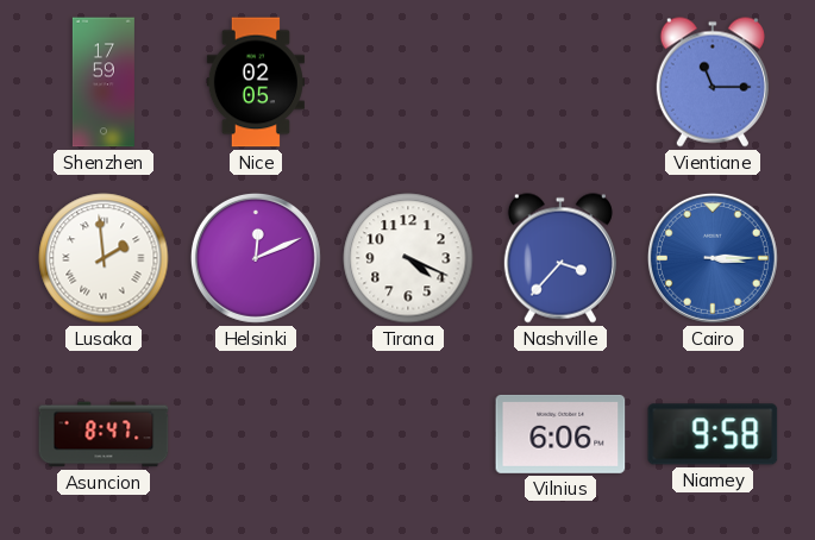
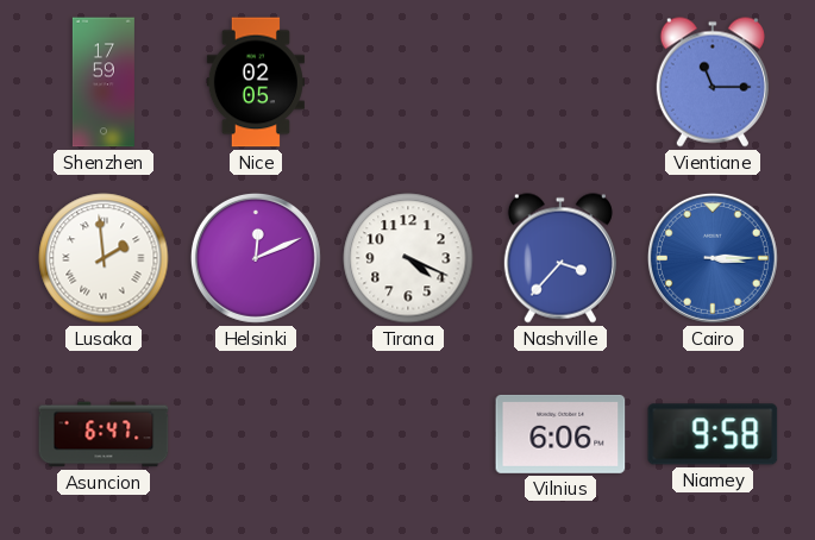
Asuncion: 8:47 -> 6:47 (104, 434)
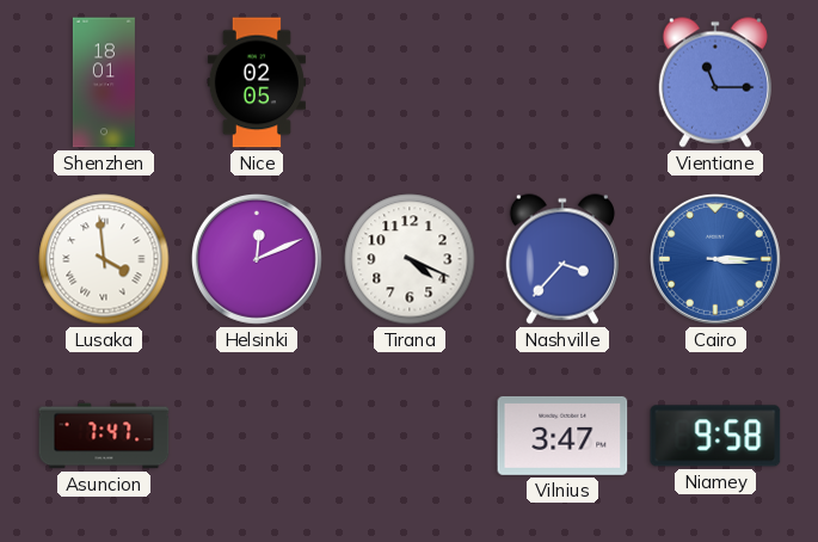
Shenzhen: 17:59 -> 18:01 (104, 82)
Lusaka: 1:59 -> 3:59 (104, 259)
Asuncion: 6:47 -> 7:47 (104, 436)
Vilnius: 6:06 -> 3:47 (562, 436)
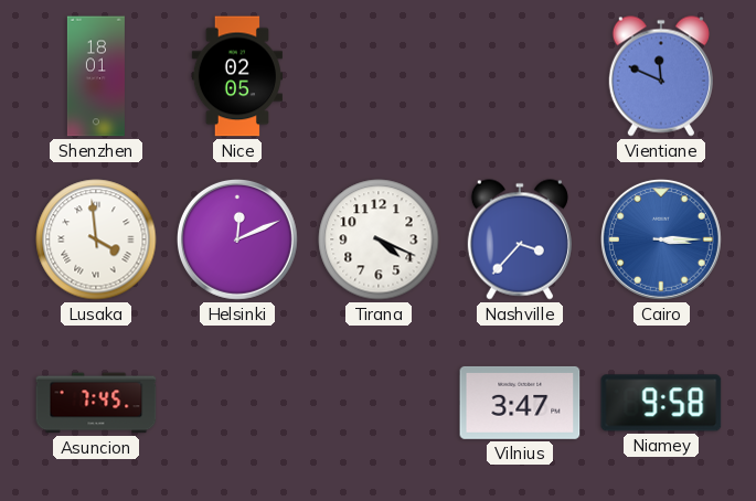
Vientiane: 11:15 -> 11:49 (661, 76)
Asuncion: 7:47 -> 7:45 (96, 403)
